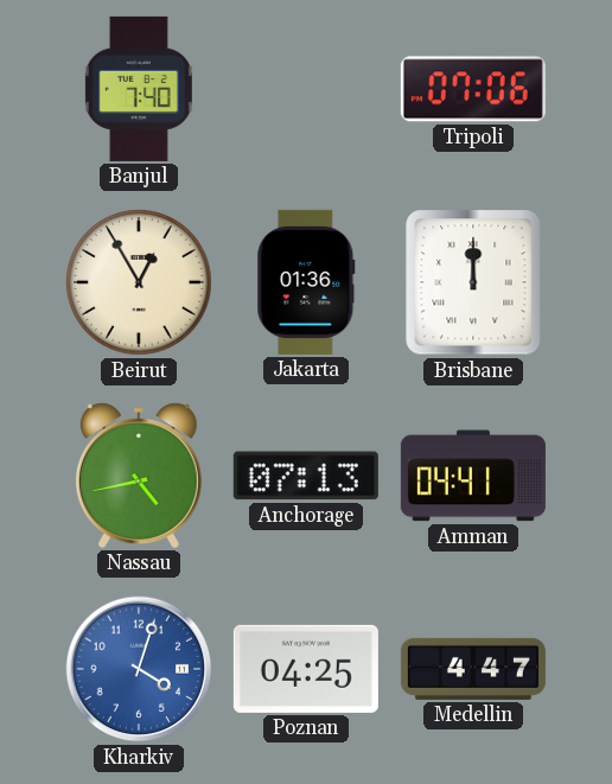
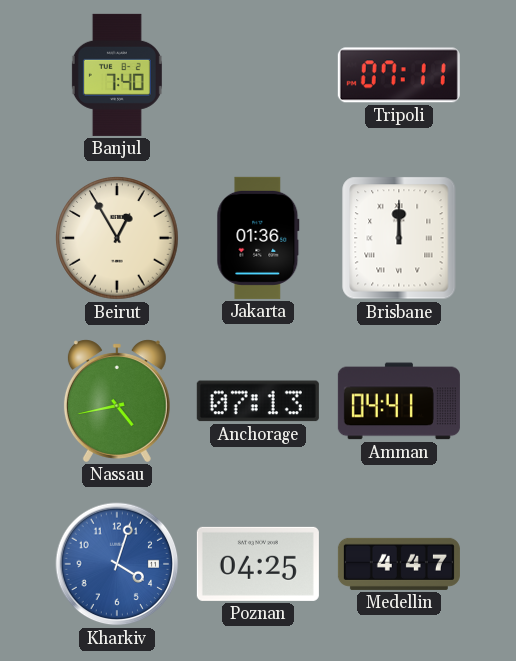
Tripoli: 07:06 -> 07:11 (399, 75)
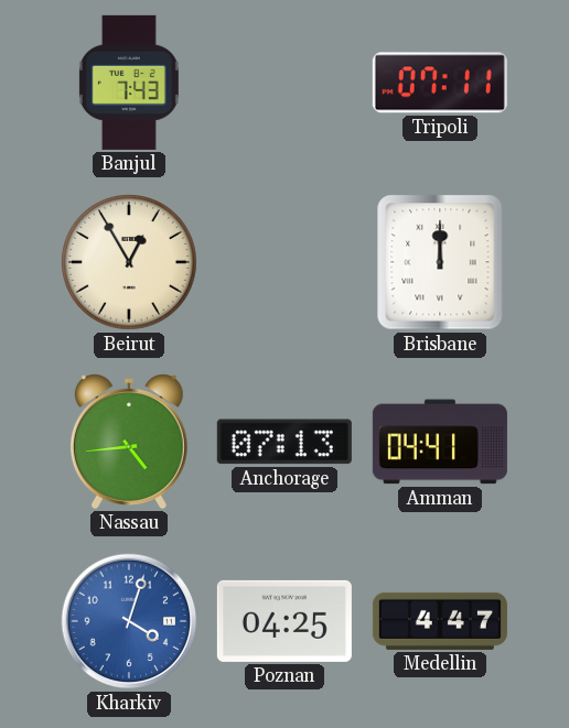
Banjul: 7:40 -> 7:43 (129, 83)
Jakarta: 01:36 -> none (258, 238)
Nassau: 4:43 -> 4:44 (129, 442)
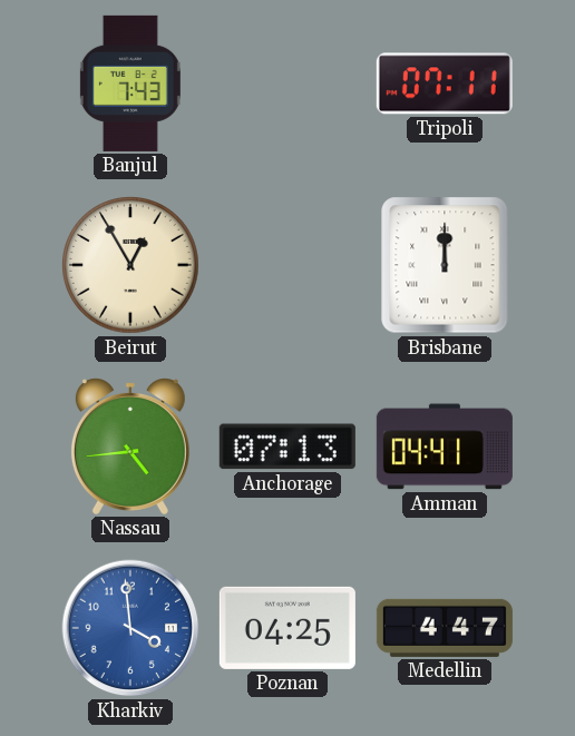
Kharkiv: 4:03 -> 3:59 (130, 628)
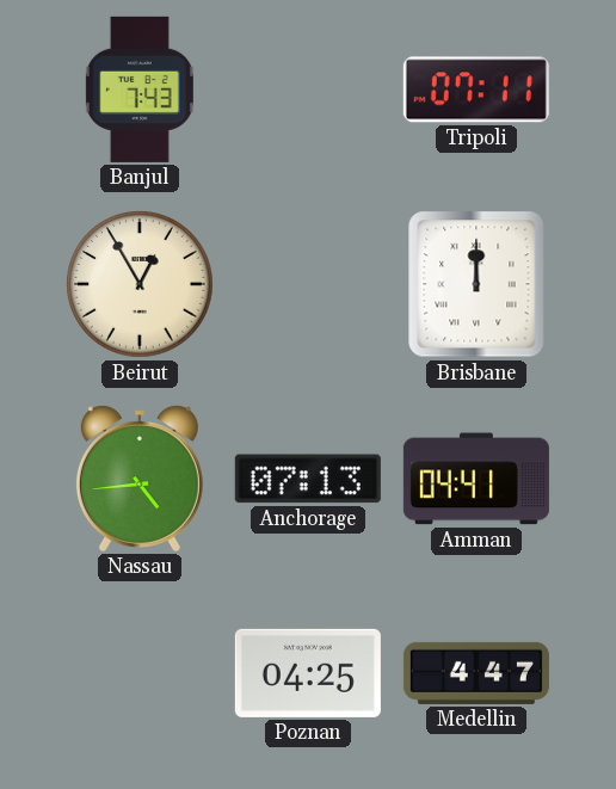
Kharkiv: 3:59 -> none (130, 628)
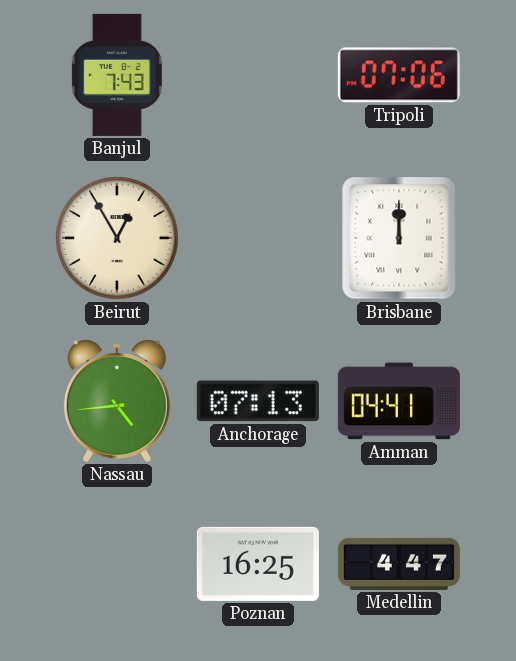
Tripoli: 07:11 -> 07:06 (399, 75)
Poznan: 04:25 -> 16:25 (258, 564)
